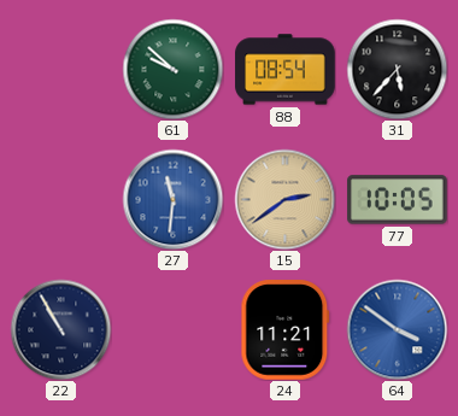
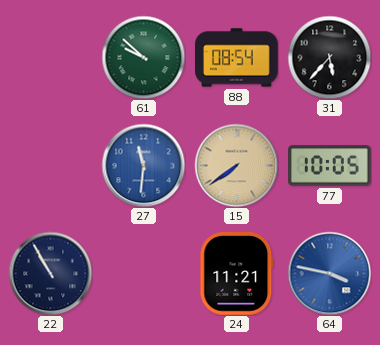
15: 2:39 -> 7:39 (236, 165)
64: 3:51 -> 3:47 (329, 273)
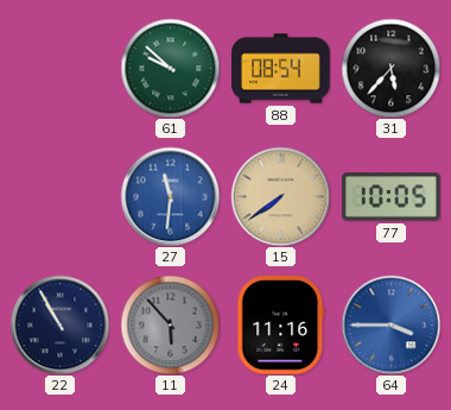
11: none -> 5:53 (170, 324)
24: 11:21 -> 11:16 (281, 326)
64: 3:47 -> 3:45 (390, 324)
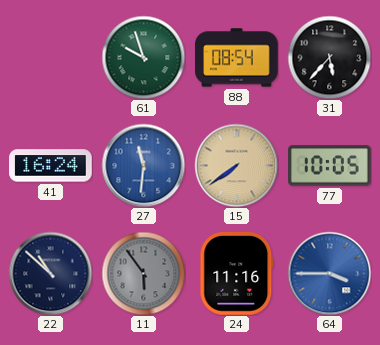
61: 9:52 -> 9:57 (143, 57)
41: none -> 16:24 (51, 166)
22: 10:55 -> 10:52 (50, 273)
11: 5:53 -> 5:54 (143, 273)
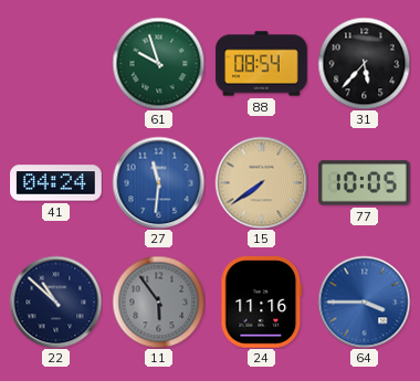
41: 16:24 -> 04:24 (56, 183)
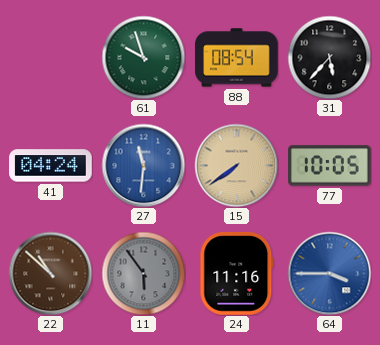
22 dial: navy -> brown (50, 273)
